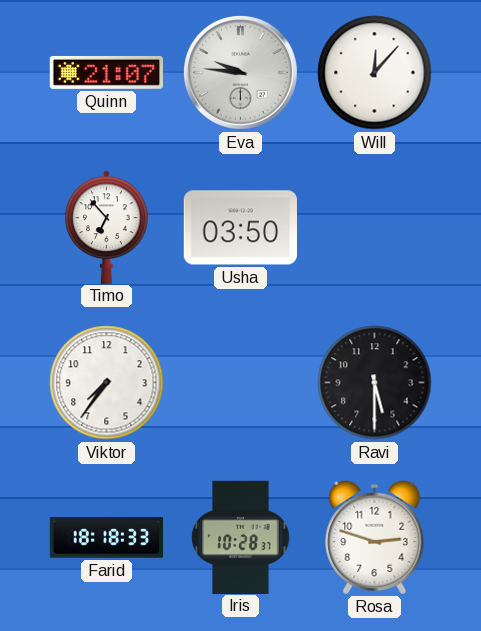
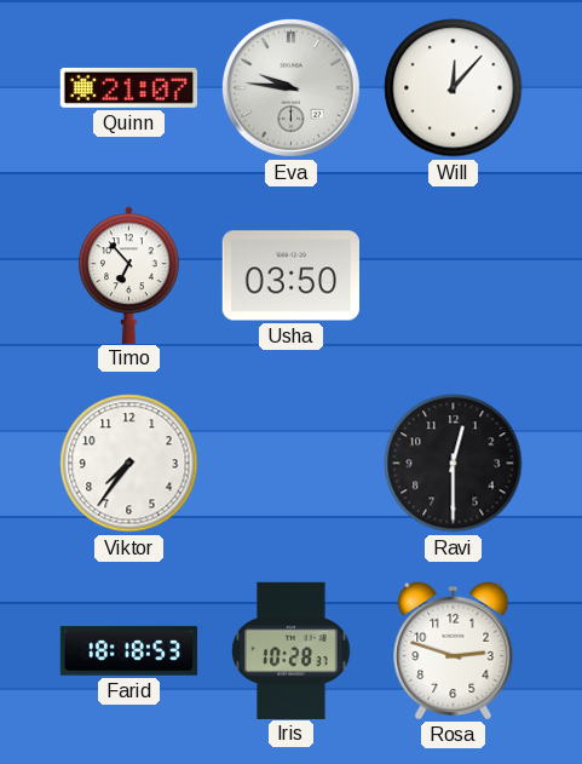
Ravi: 5:30 -> 12:30 (454, 464)
Farid: 18:18:33 -> 18:18:53 (129, 651)
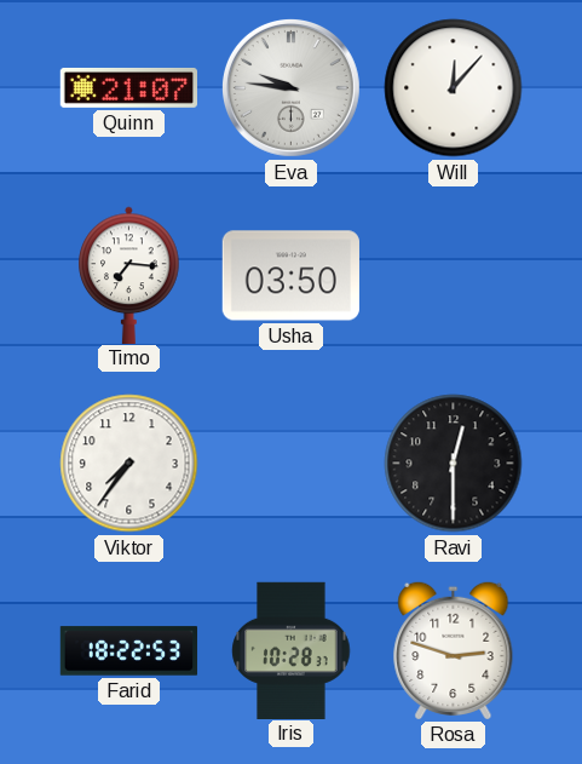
Timo: 6:53 -> 7:16 (129, 275)
Farid: 18:18 -> 18:22 (129, 651)
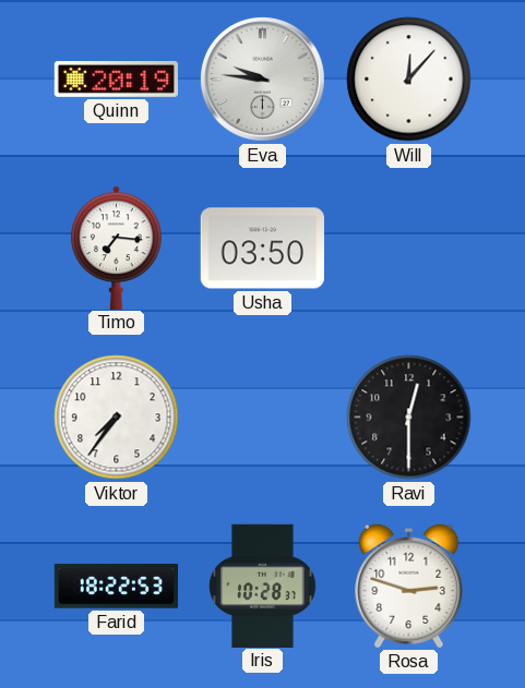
Quinn: 21:07 -> 20:19 (116, 79)
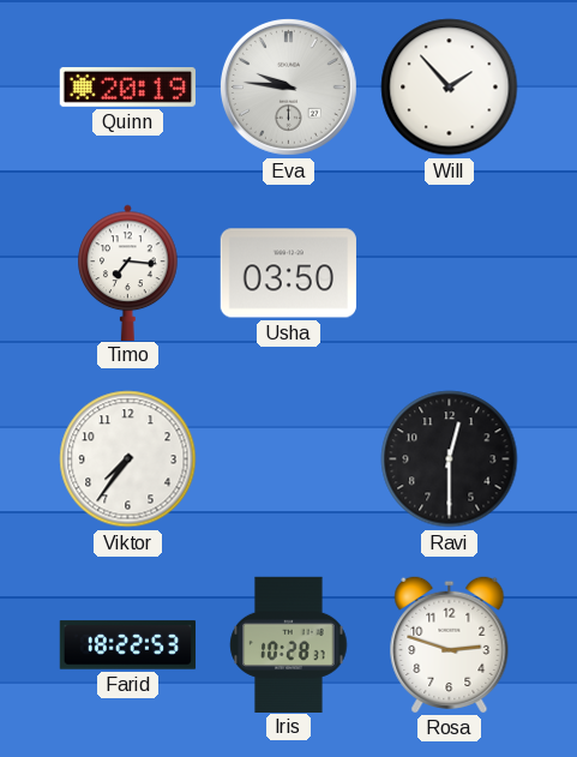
Will: 12:07 -> 1:53 (450, 88)
